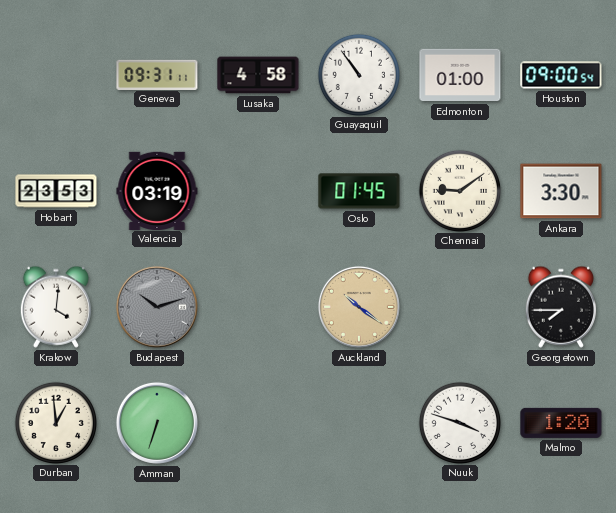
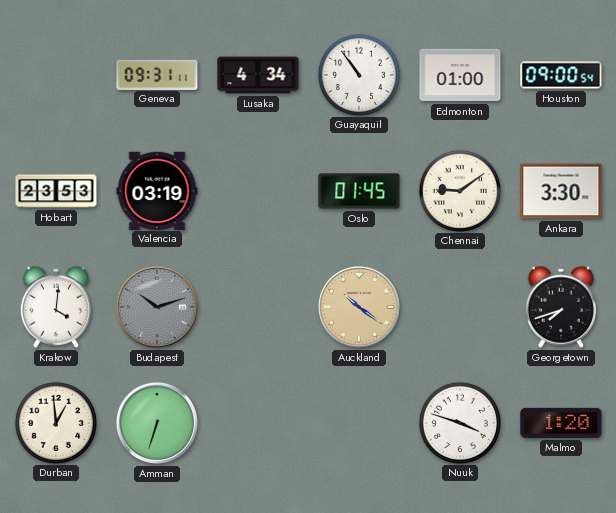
Lusaka: 4:58 -> 4:34 (258, 75)
Georgetown: 7:45 -> 7:42 (561, 307)
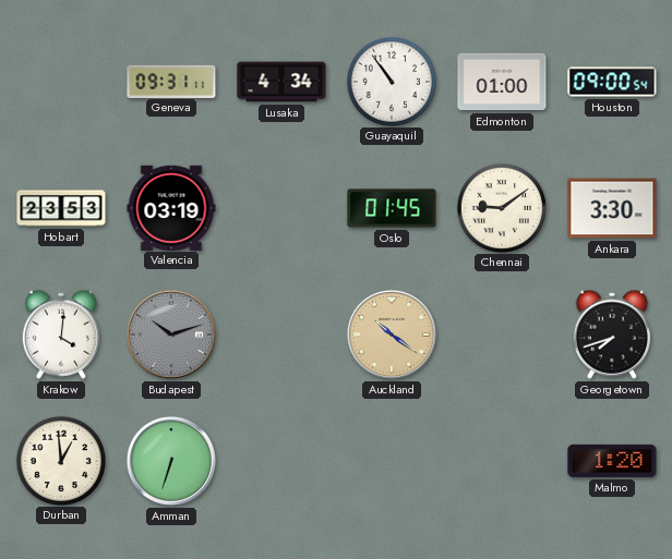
Nuuk: 3:48 -> none (459, 422)
